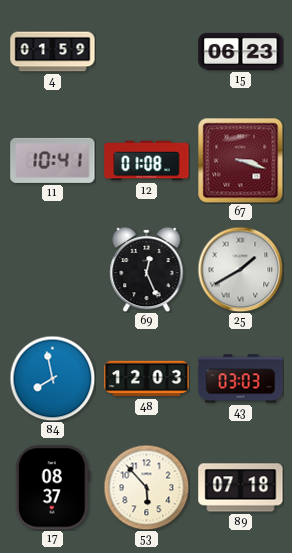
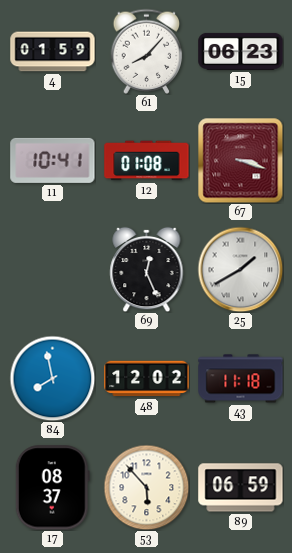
61: none -> 8:07 (147, 51)
48: 12:03 -> 12:02 (147, 379)
43: 03:03 -> 11:18 (241, 379)
89: 07:18 -> 06:59 (241, 488)
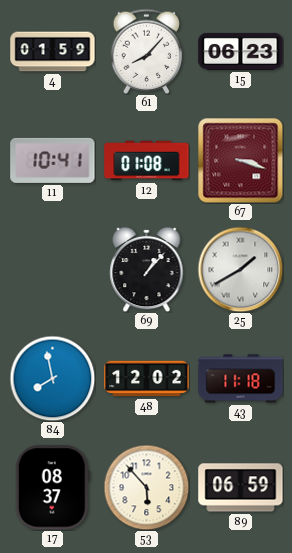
69: 12:26 -> 1:07 (147, 269)
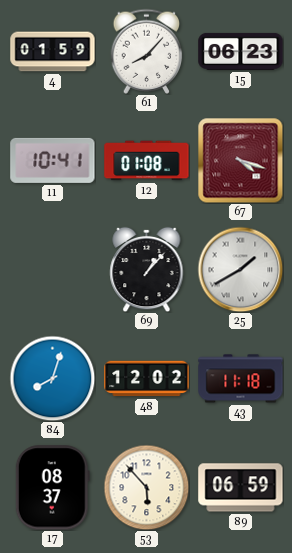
67: 3:18 -> 4:18 (240, 160)
84: 7:58 -> 8:03 (52, 378)
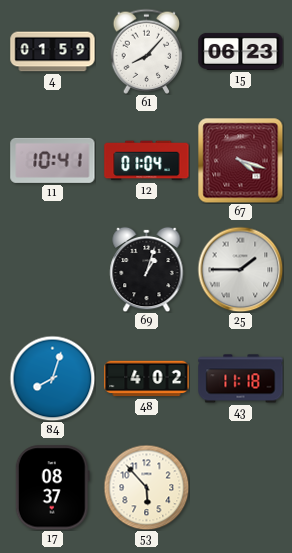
12: 01:08 -> 01:04 (147, 161)
69: 1:07 -> 1:03 (147, 269)
25: 1:40 -> 1:45 (240, 269)
48: 12:02 -> 4:02 (147, 379)
89: 06:59 -> none (241, 488)
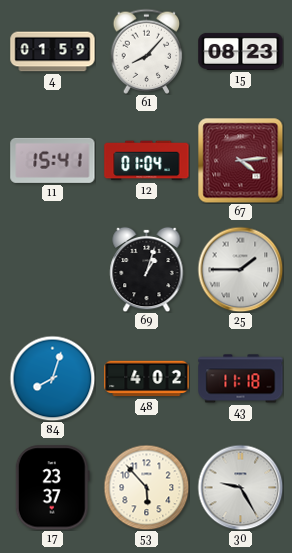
15: 06:23 -> 08:23 (241, 51)
11: 10:41 -> 15:41 (53, 160)
67: 4:18 -> 4:14 (240, 160)
17: 08:37 -> 23:37 (52, 488)
30: none -> 9:25 (240, 487)
